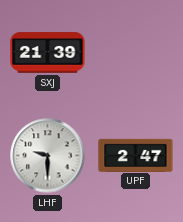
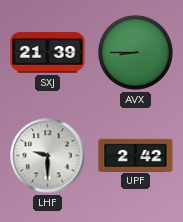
AVX: none -> 8:45 (136, 53)
UPF: 2:47 -> 2:42 (136, 155)
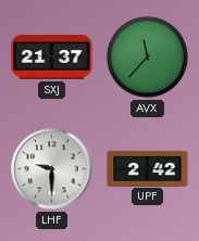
SXJ: 21:39 -> 21:37 (52, 58)
AVX: 8:45 -> 11:37 (148, 58)
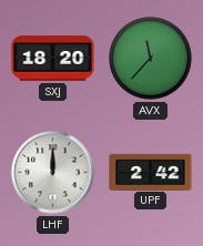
SXJ: 21:37 -> 18:20 (53, 59)
LHF: 9:30 -> 12:00 (53, 173)
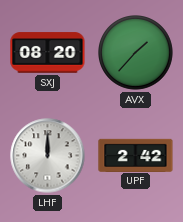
SXJ: 18:20 -> 08:20 (48, 53)
AVX: 11:37 -> 1:37 (136, 53)
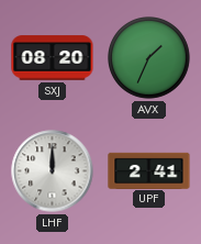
AVX: 1:37 -> 1:34 (149, 58)
UPF: 2:42 -> 2:41 (149, 170)
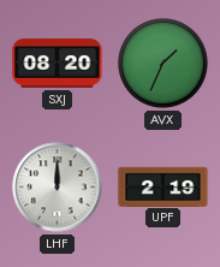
UPF: 2:41 -> 2:19 (163, 186)
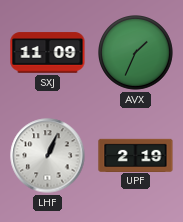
SXJ: 08:20 -> 11:09 (48, 53)
LHF: 12:00 -> 1:04 (48, 156)
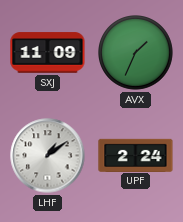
LHF: 1:04 -> 1:09 (48, 156)
UPF: 2:19 -> 2:24 (136, 155)
